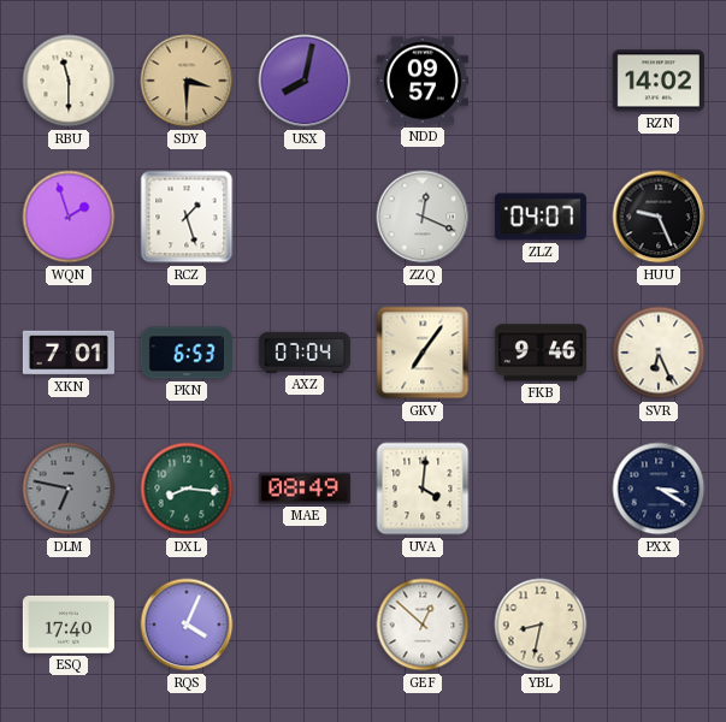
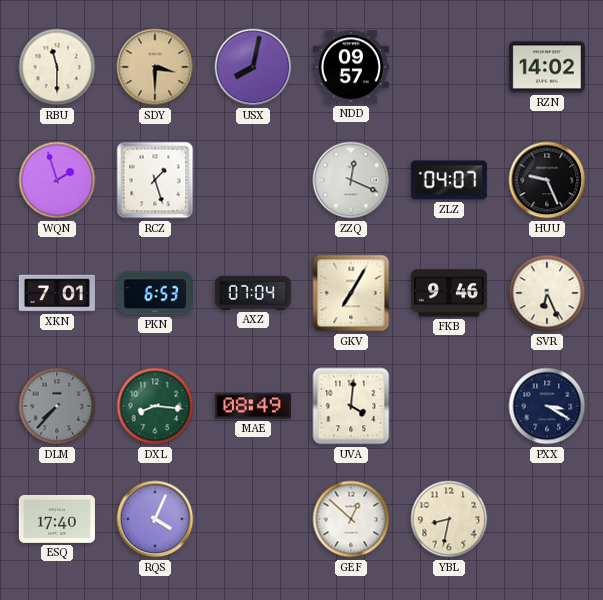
GKV: 7:06 -> 7:05 (351, 293)
DLM: 6:47 -> 7:37 (57, 406)
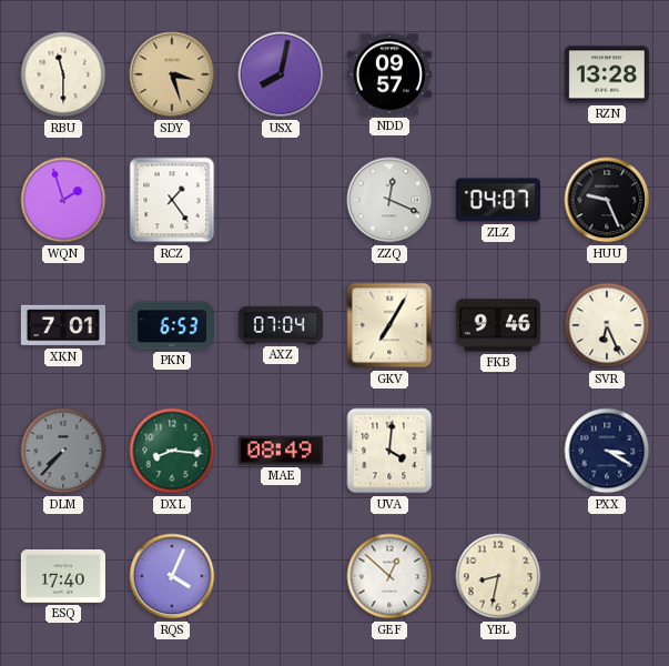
SDY: 3:30 -> 3:27 (172, 74)
RZN: 14:02 -> 13:28 (607, 74)
RCZ: 1:27 -> 1:24 (172, 200)
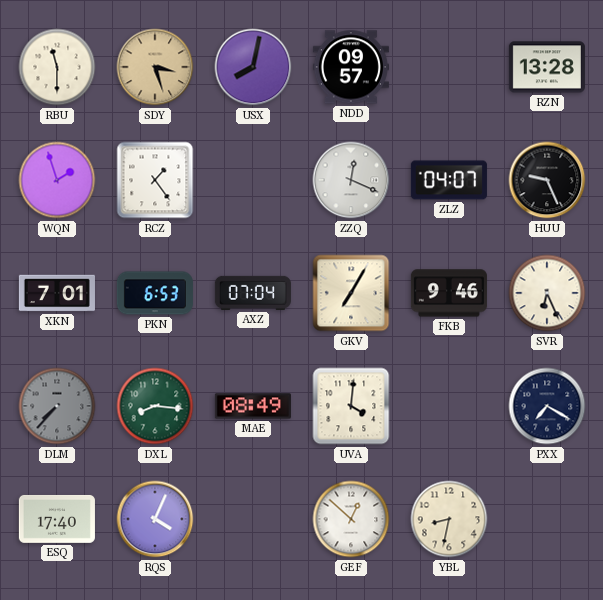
PXX: 3:20 -> 7:20 (547, 406)
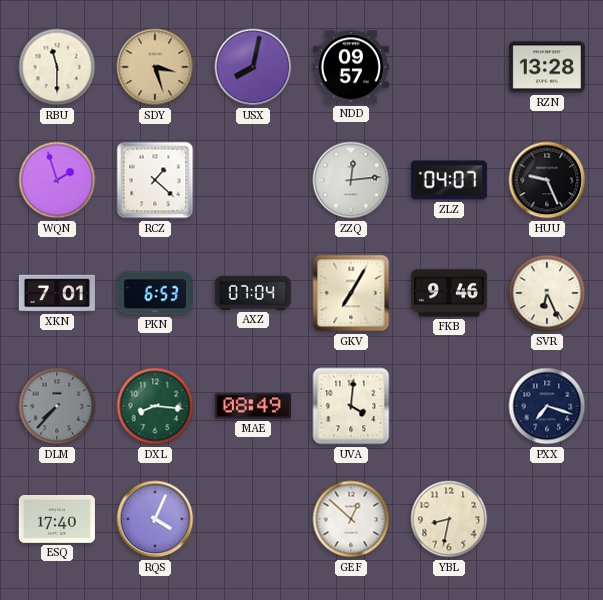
RCZ: 1:24 -> 1:22 (155, 180)
ZZQ: 12:19 -> 12:14 (351, 180)
PXX: 7:20 -> 7:18 (547, 406)
